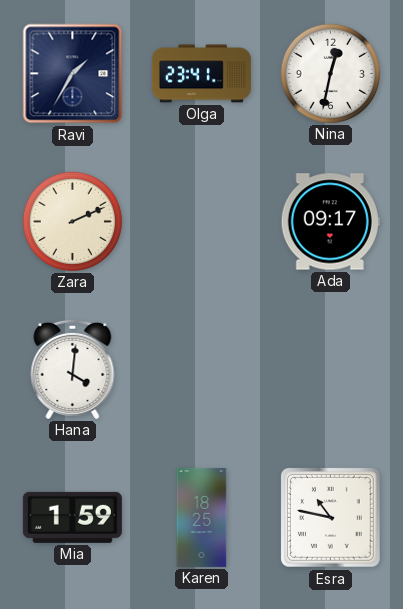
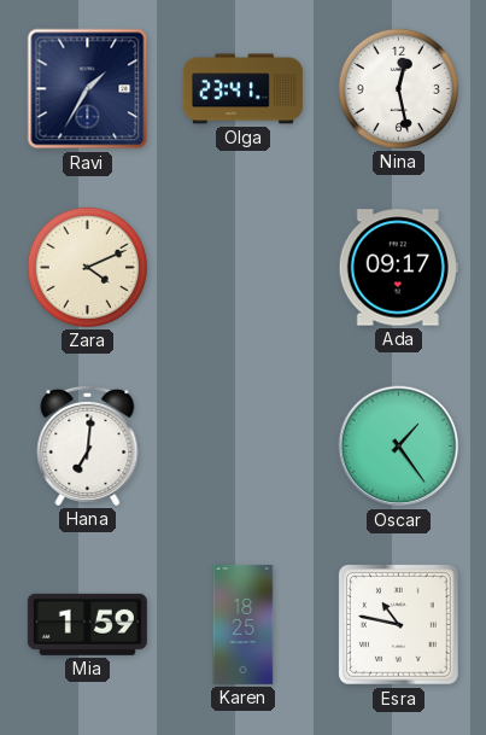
Nina: 12:32 -> 12:28 (398, 88)
Zara: 2:11 -> 4:11 (87, 267)
Hana: 4:01 -> 7:01 (88, 445)
Oscar: none -> 1:24 (399, 447)
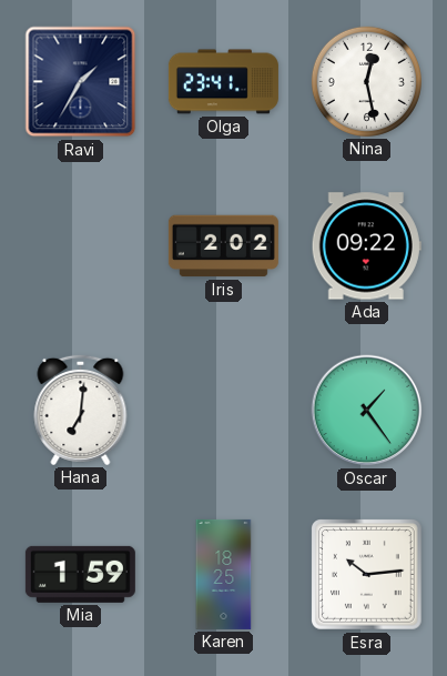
Zara: 4:11 -> none (87, 267)
Iris: none -> 2:02 (223, 246)
Ada: 09:17 -> 09:22 (366, 246)
Esra: 10:47 -> 10:14 (367, 575)
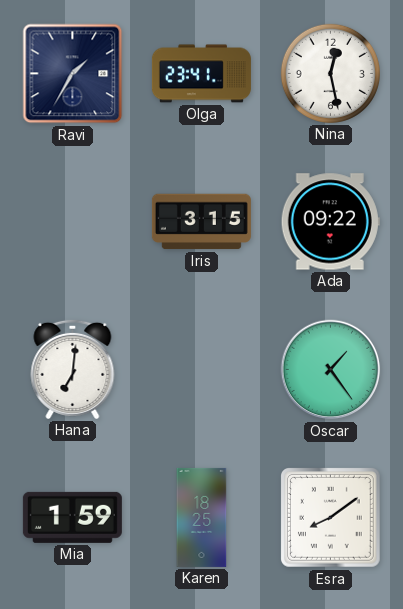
Iris: 2:02 -> 3:15 (201, 222)
Esra: 10:14 -> 8:09 (331, 518)
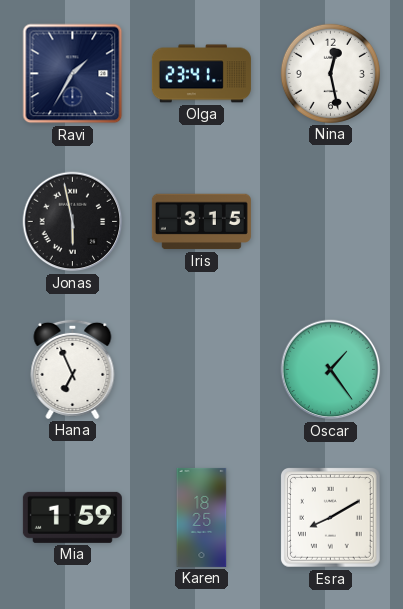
Jonas: none -> 5:58 (73, 222)
Ada: 09:22 -> none (330, 222)
Hana: 7:01 -> 6:56 (73, 369)
Esra: 8:09 -> 8:10 (331, 518)
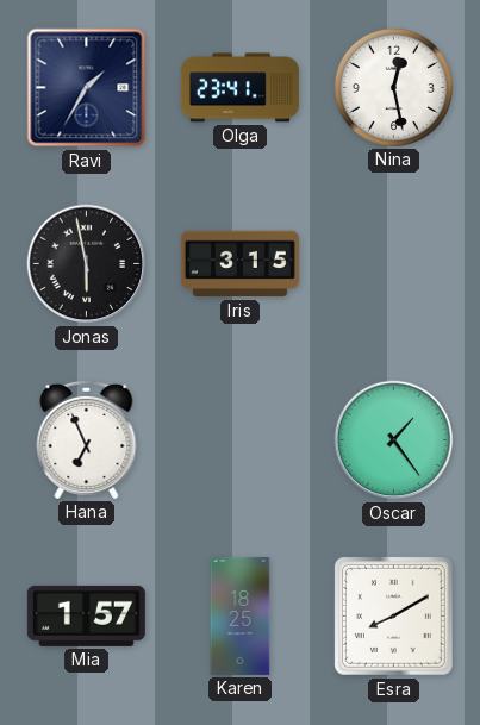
Mia: 1:59 -> 1:57 (86, 615)
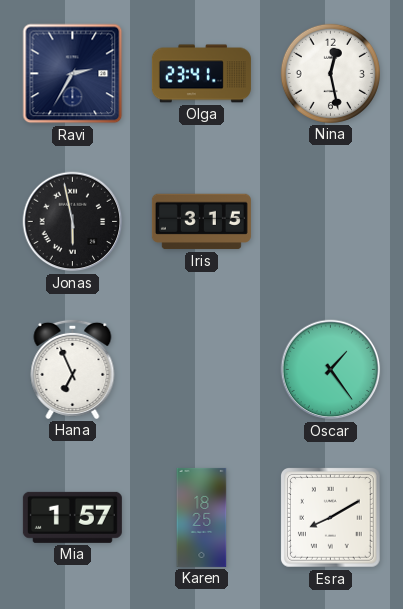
Ravi: 1:35 -> 2:35 (73, 74)
